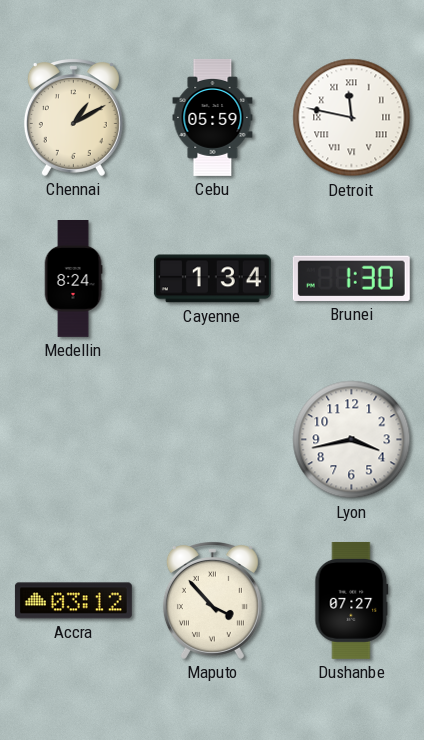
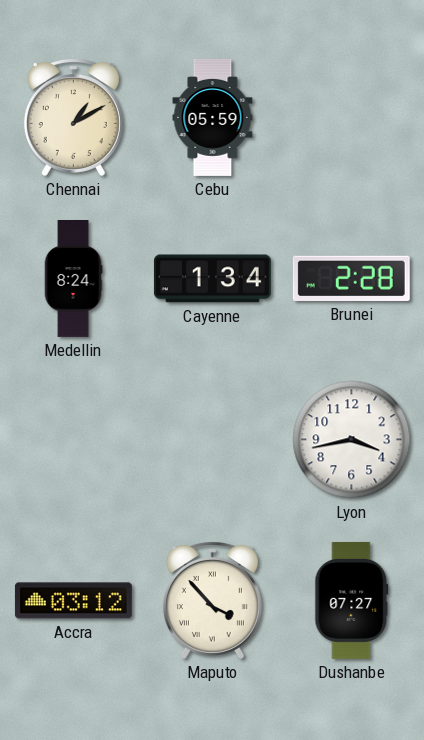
Detroit: 11:47 -> none (352, 118)
Brunei: 1:30 -> 2:28 (351, 278)
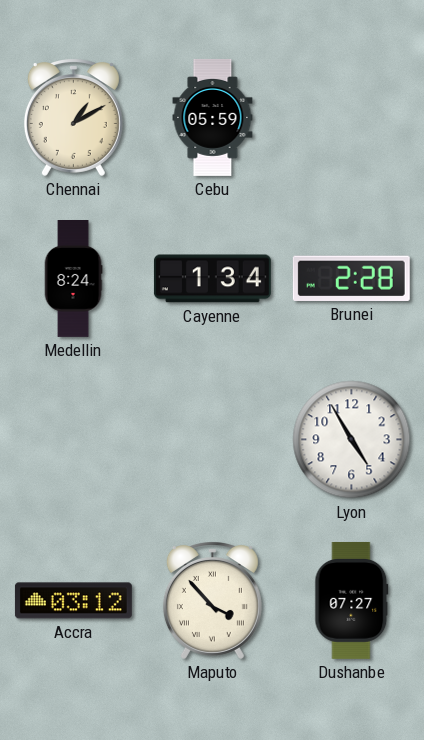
Lyon: 3:43 -> 4:55 (352, 440)
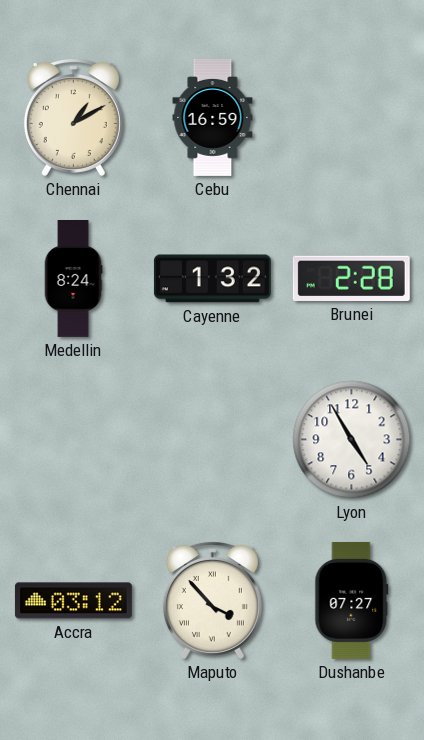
Cebu: 05:59 -> 16:59 (213, 117)
Cayenne: 1:34 -> 1:32 (212, 279)
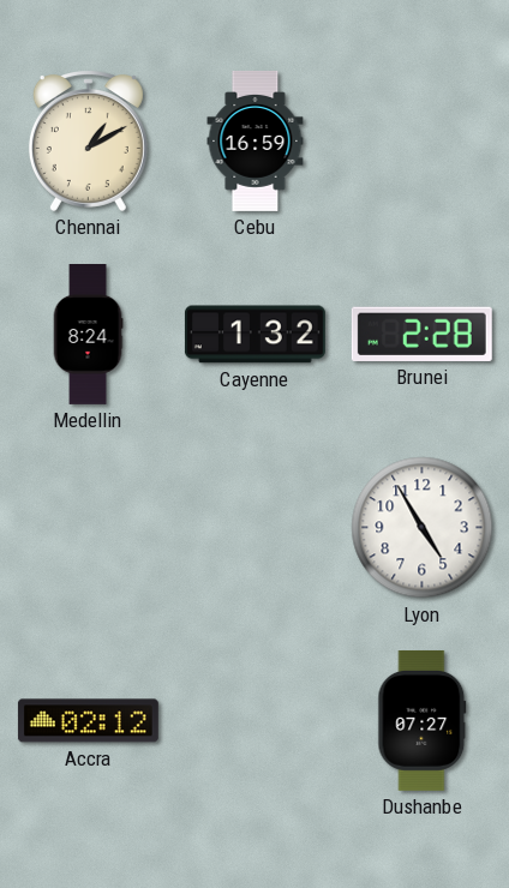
Accra: 03:12 -> 02:12 (88, 721)
Maputo: 3:53 -> none (212, 601)
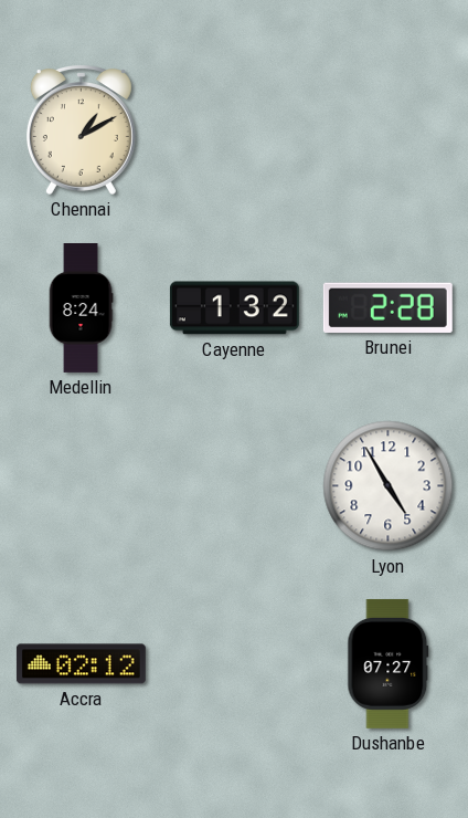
Cebu: 16:59 -> none (256, 140)
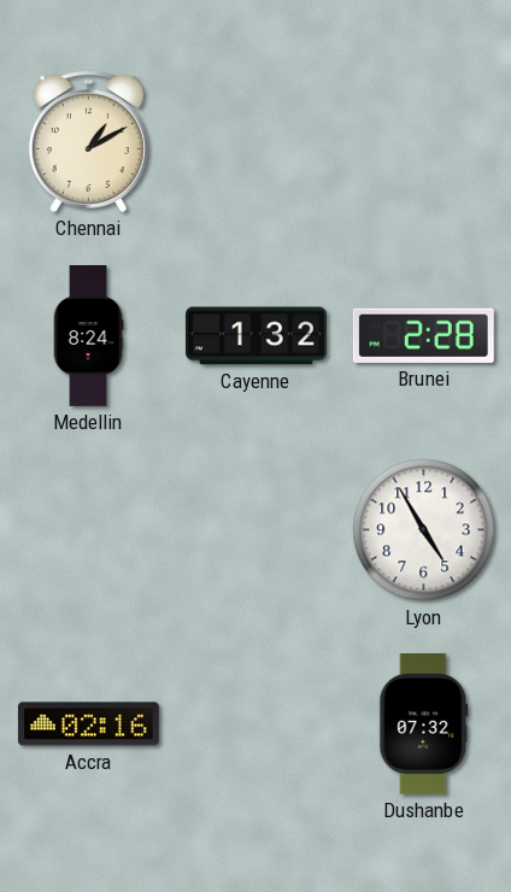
Accra: 02:12 -> 02:16 (88, 724)
Dushanbe: 07:27 -> 07:32 (424, 723)
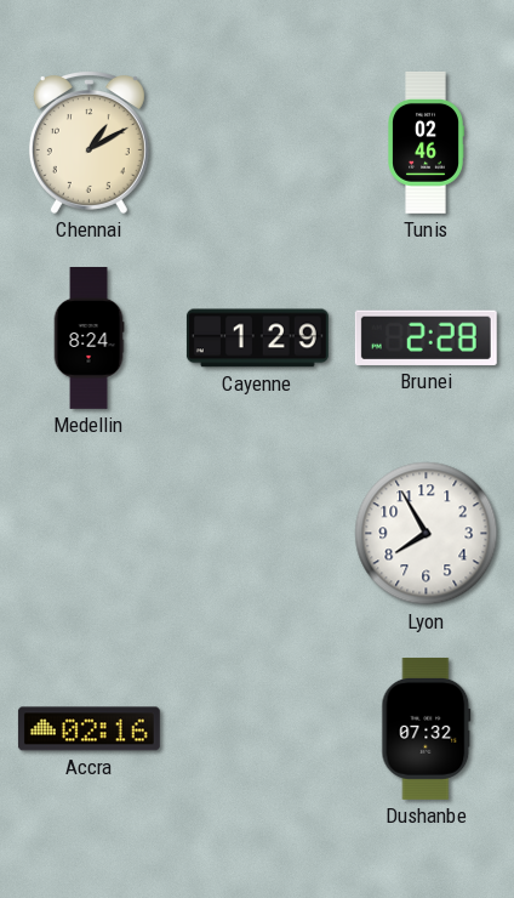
Tunis: none -> 02:46 (426, 142)
Cayenne: 1:32 -> 1:29 (257, 339)
Lyon: 4:55 -> 7:55 (427, 534)
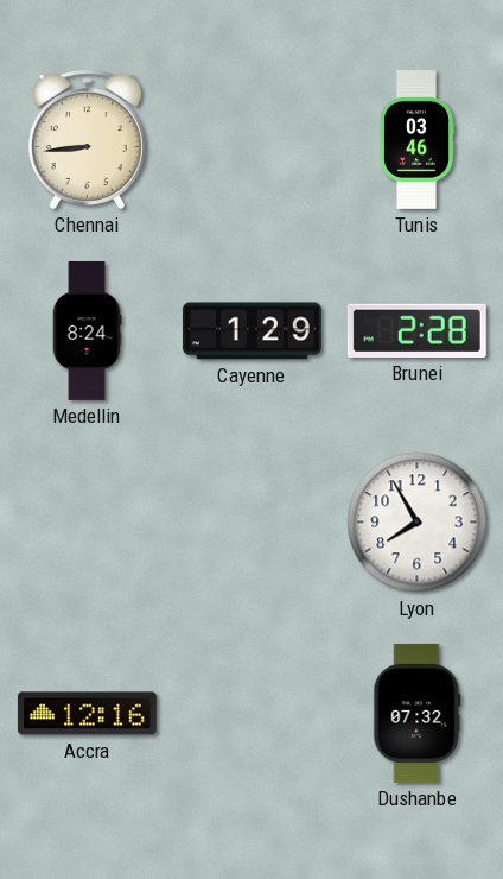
Chennai: 1:10 -> 8:44 (87, 140)
Tunis: 02:46 -> 03:46 (416, 139)
Accra: 02:16 -> 12:16 (87, 714)
